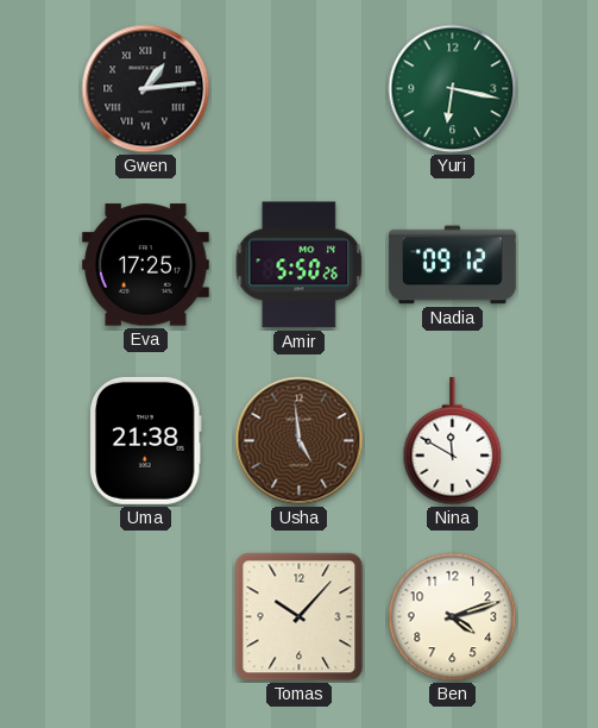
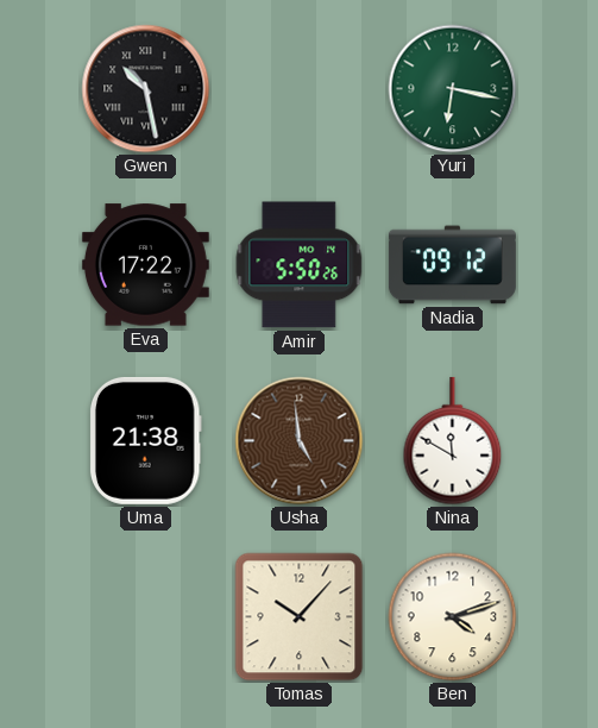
Gwen: 1:14 -> 10:28 (146, 89)
Eva: 17:25 -> 17:22 (145, 265)
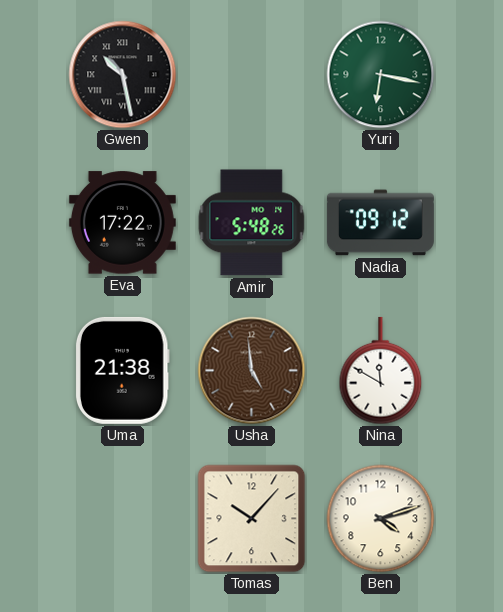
Amir: 5:50 -> 5:48 (252, 223)
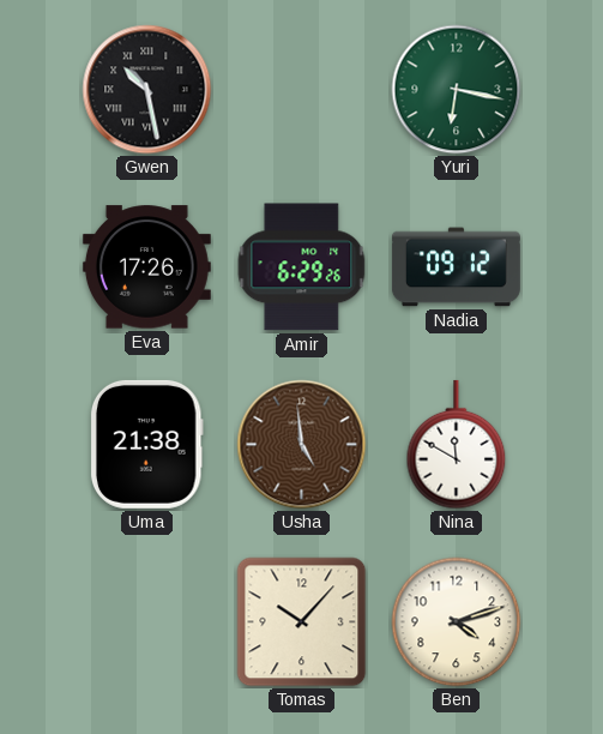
Eva: 17:22 -> 17:26 (146, 267)
Amir: 5:48 -> 6:29 (302, 267)
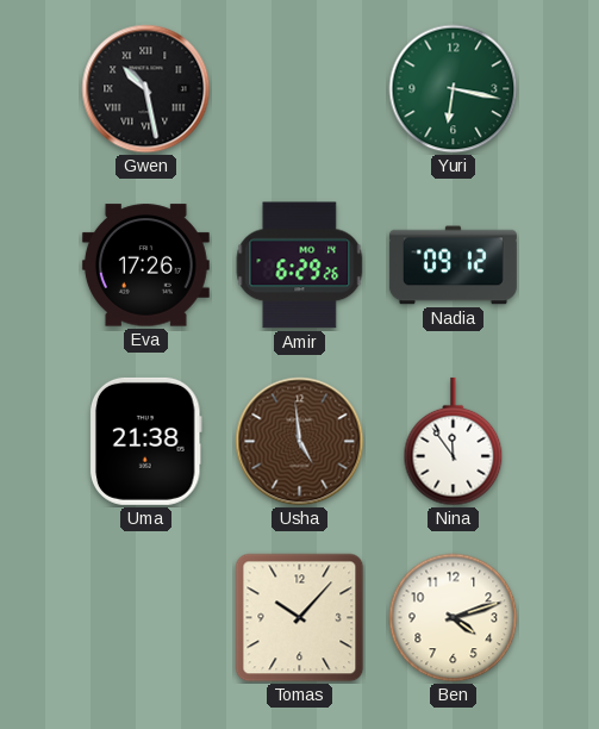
Nina: 11:50 -> 11:54 (454, 442)
